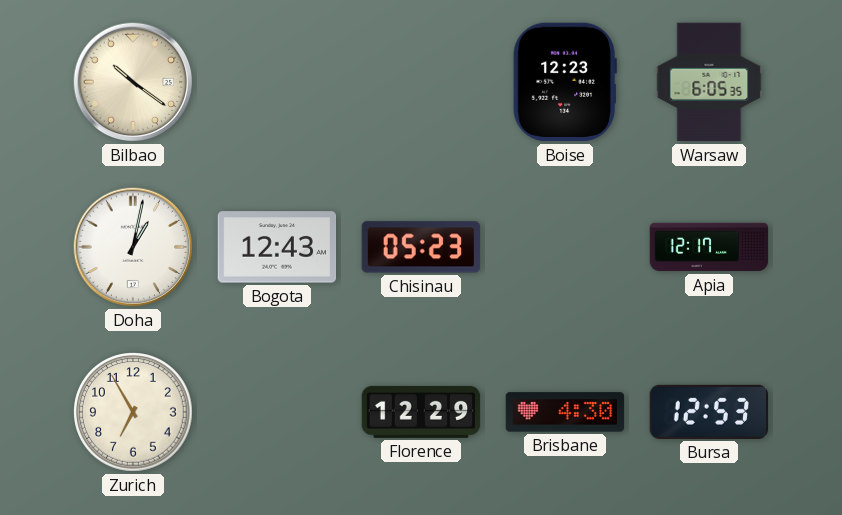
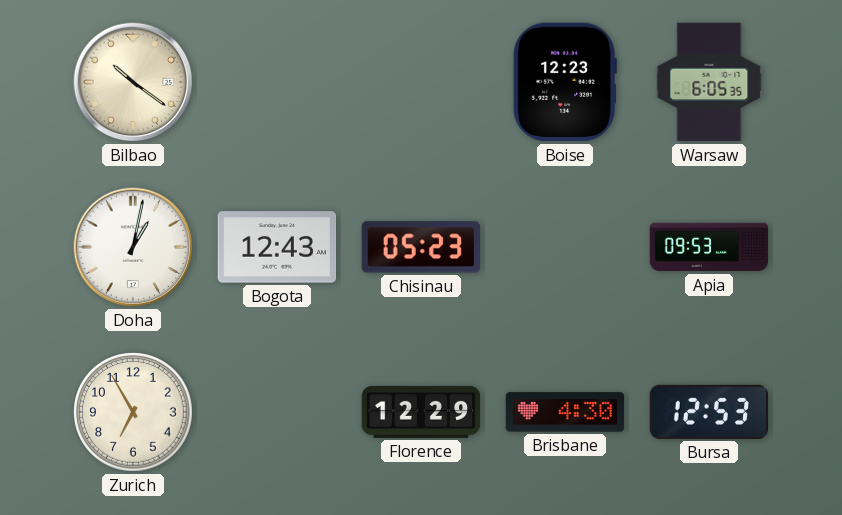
Apia: 12:17 -> 09:53 (709, 247)
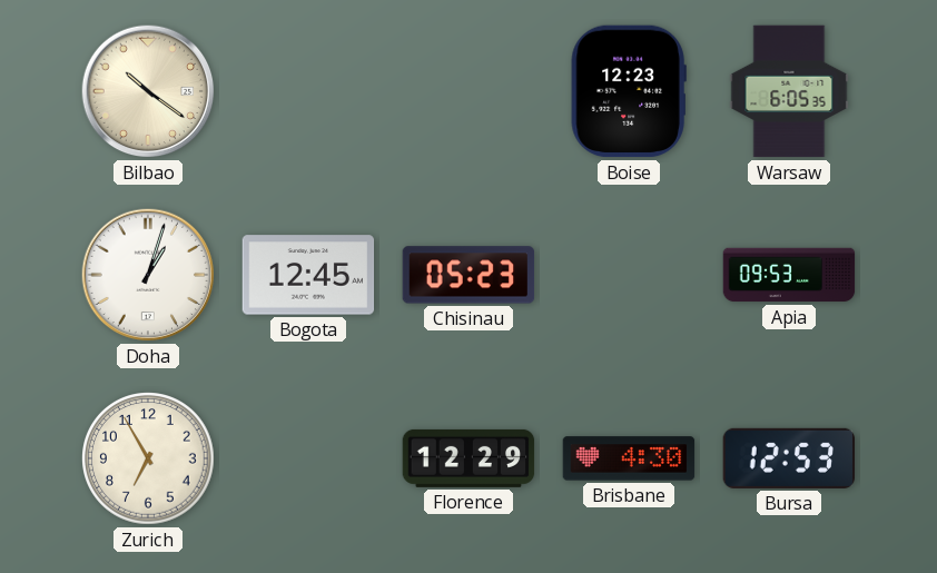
Doha: 1:02 -> 1:03 (148, 275)
Bogota: 12:43 -> 12:45 (308, 275)
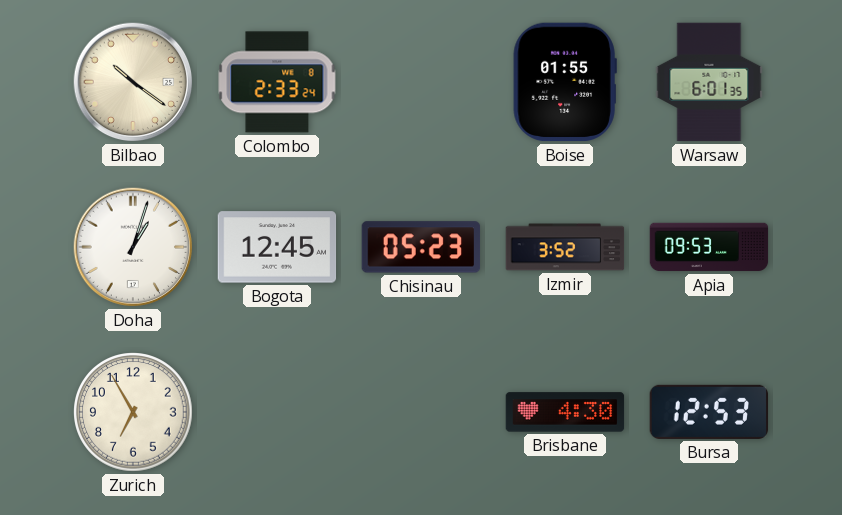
Colombo: none -> 2:33 (277, 82)
Boise: 12:23 -> 01:55 (565, 82)
Warsaw: 6:05 -> 6:01 (709, 82)
Izmir: none -> 3:52 (565, 247)
Florence: 12:29 -> none (468, 458)
